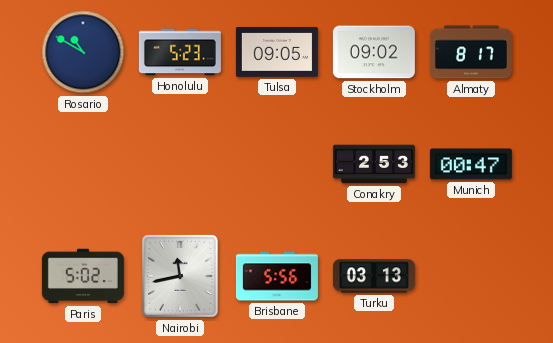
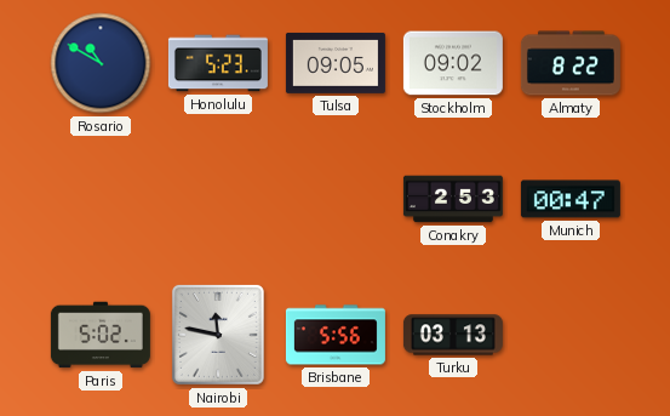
Almaty: 8:17 -> 8:22 (571, 63)
Nairobi: 11:43 -> 11:47 (218, 335)
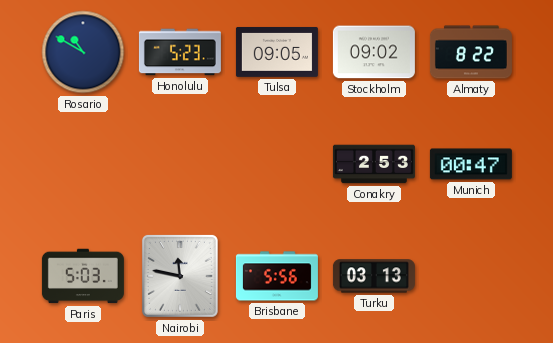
Paris: 5:02 -> 5:03 (83, 276)
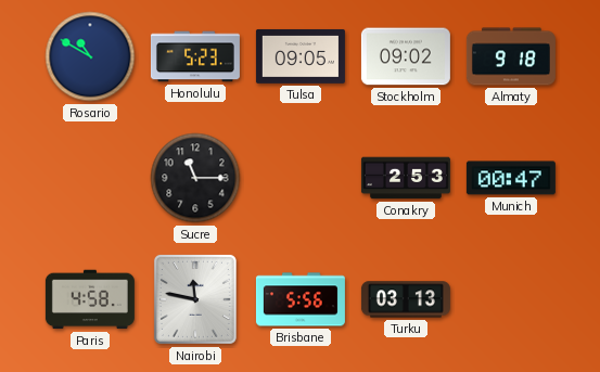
Almaty: 8:22 -> 9:18 (511, 56)
Sucre: none -> 11:15 (195, 178)
Paris: 5:03 -> 4:58 (90, 299)
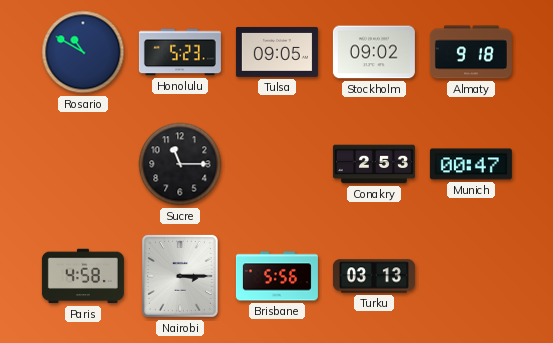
Nairobi: 11:47 -> 3:15 (180, 276)
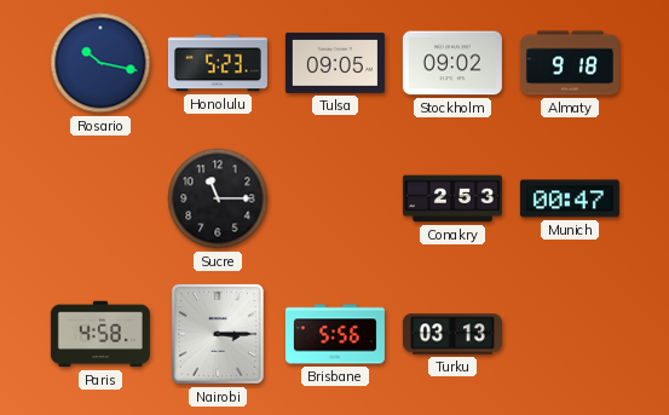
Rosario: 10:50 -> 10:17 (100, 63)
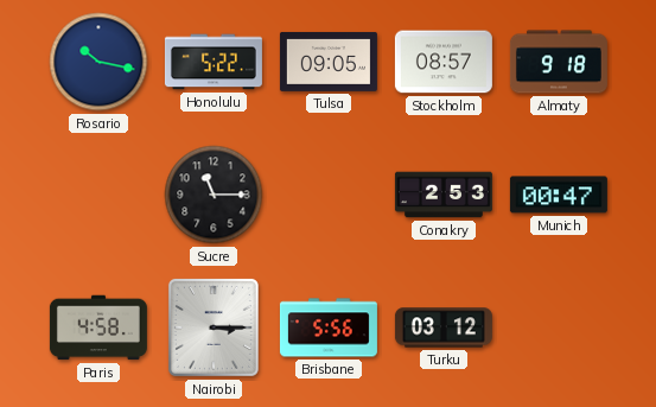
Honolulu: 5:23 -> 5:22 (214, 62)
Stockholm: 09:02 -> 08:57 (444, 62)
Turku: 03:13 -> 03:12 (444, 327)
